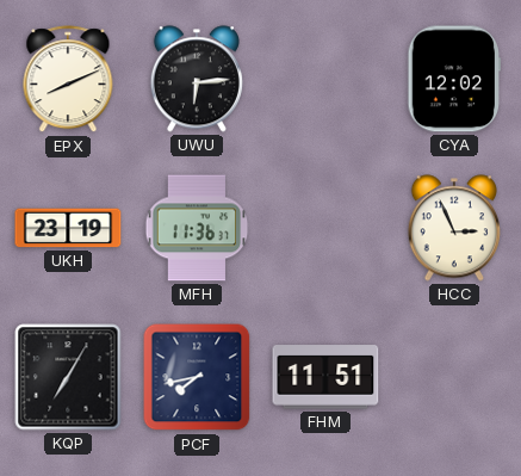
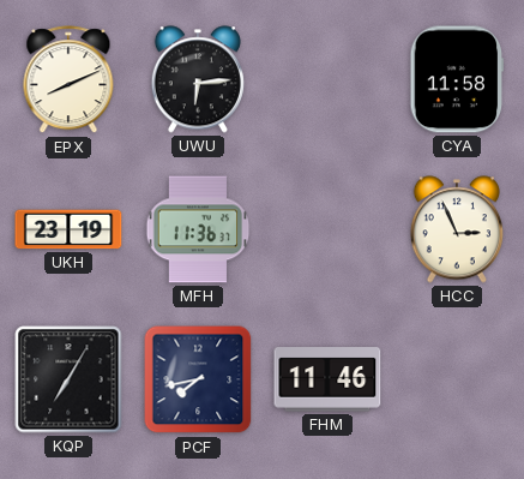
CYA: 12:02 -> 11:58 (457, 79)
FHM: 11:51 -> 11:46 (327, 379)
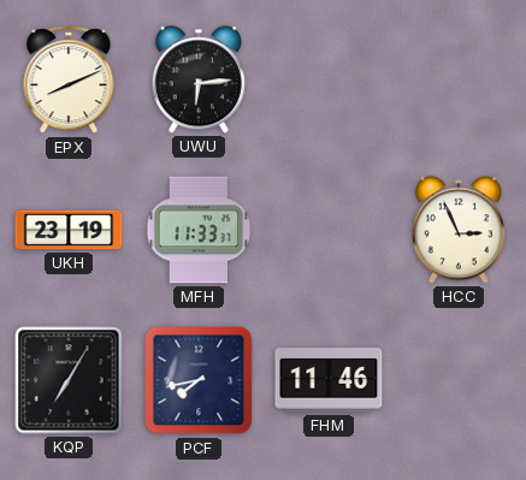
CYA: 11:58 -> none (457, 79)
MFH: 11:36 -> 11:33 (199, 230)
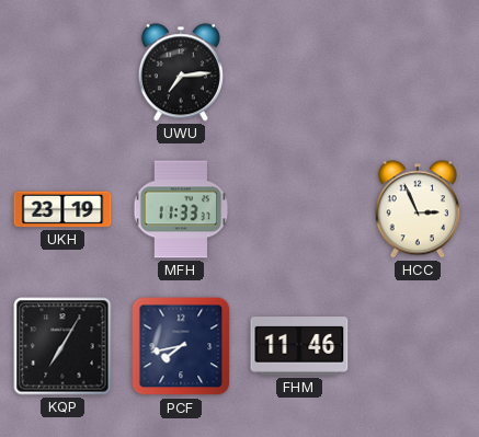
EPX: 8:11 -> none (69, 81)
UWU: 6:14 -> 7:14 (181, 72)
